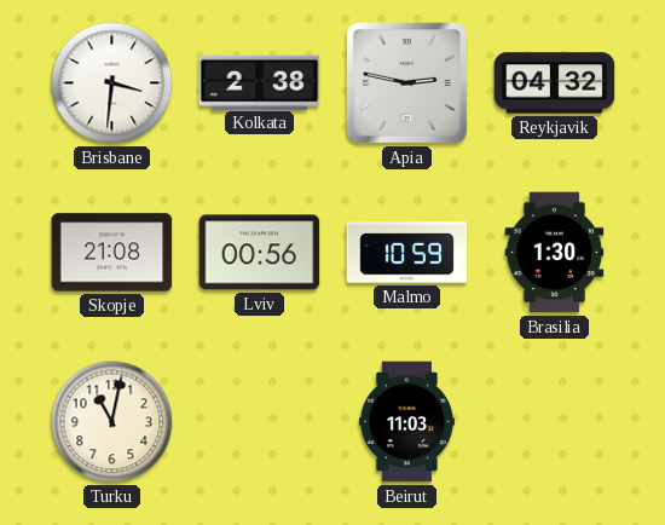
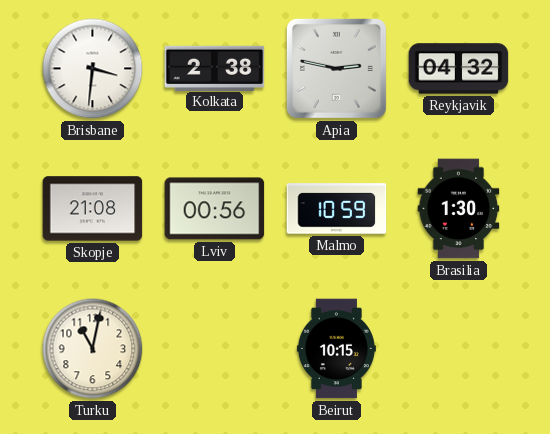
Beirut: 11:03 -> 10:15 (336, 349)
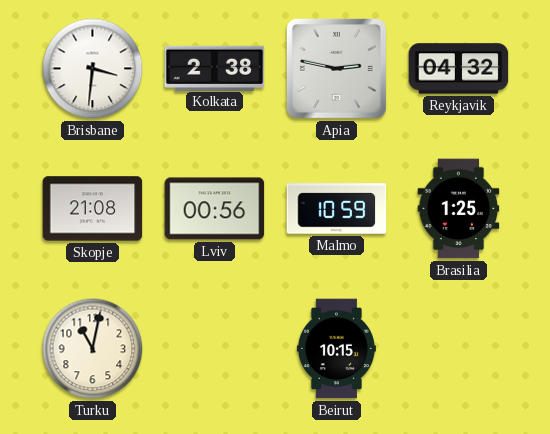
Brasilia: 1:30 -> 1:25 (459, 209)
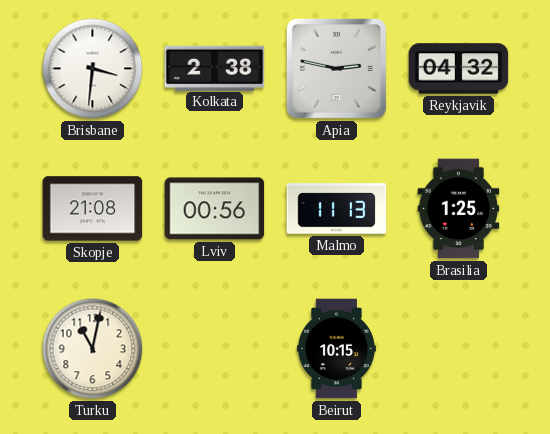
Malmo: 10:59 -> 11:13 (337, 209)
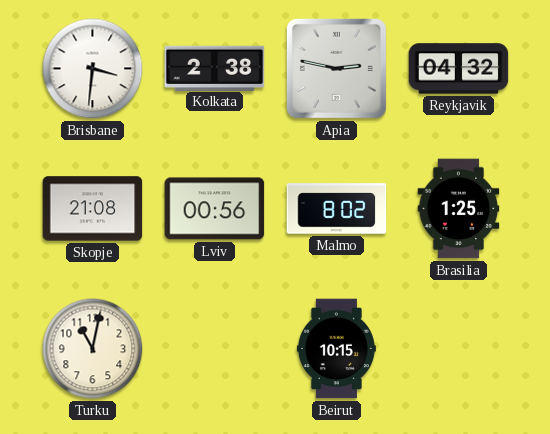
Malmo: 11:13 -> 8:02 (337, 209)
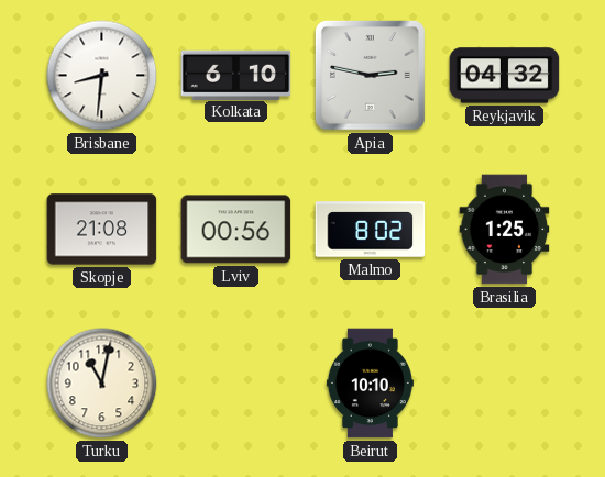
Brisbane: 3:31 -> 8:31 (102, 76)
Kolkata: 2:38 -> 6:10 (237, 75)
Beirut: 10:15 -> 10:10 (370, 384)
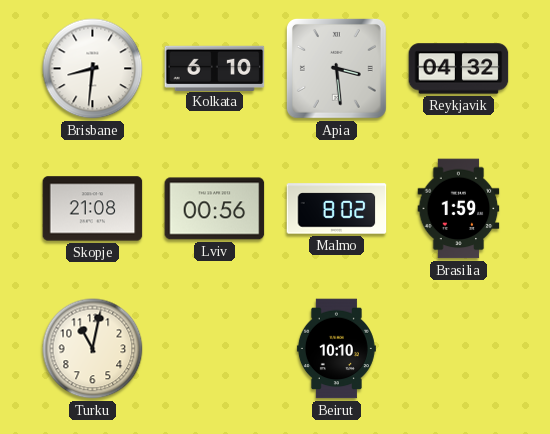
Apia: 2:47 -> 3:29 (336, 68)
Brasilia: 1:25 -> 1:59 (459, 209)
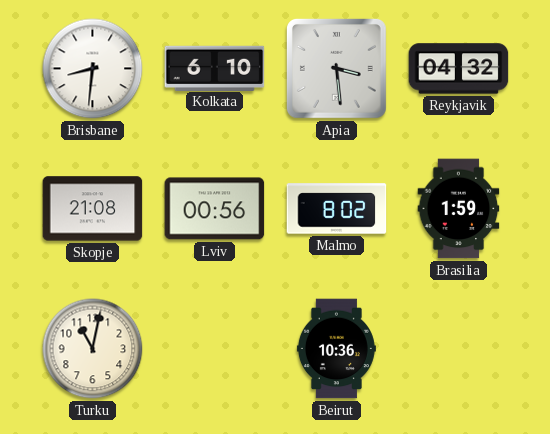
Beirut: 10:10 -> 10:36 (336, 349)
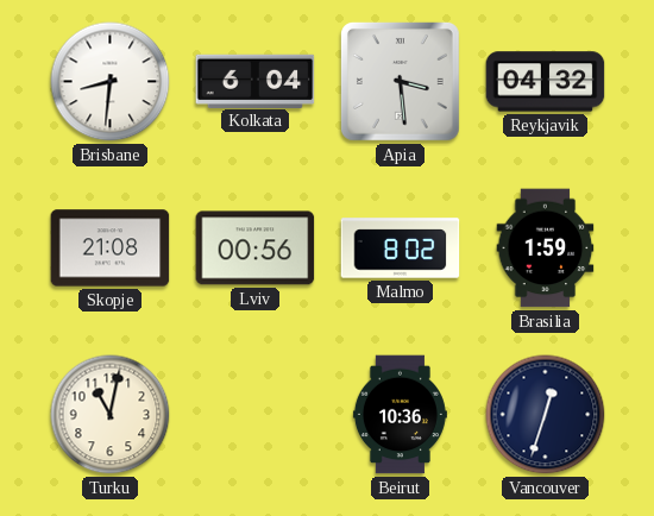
Kolkata: 6:10 -> 6:04 (256, 81)
Vancouver: none -> 12:33 (546, 415)
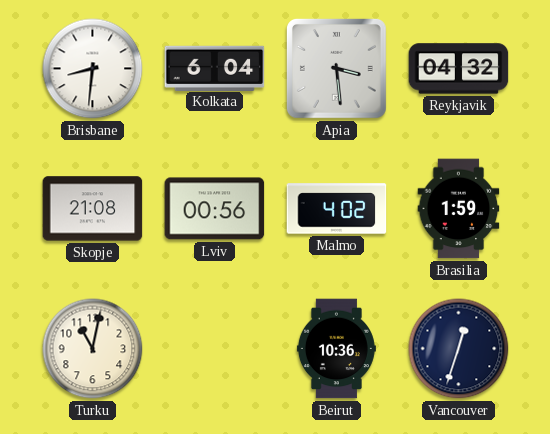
Malmo: 8:02 -> 4:02 (337, 209)
